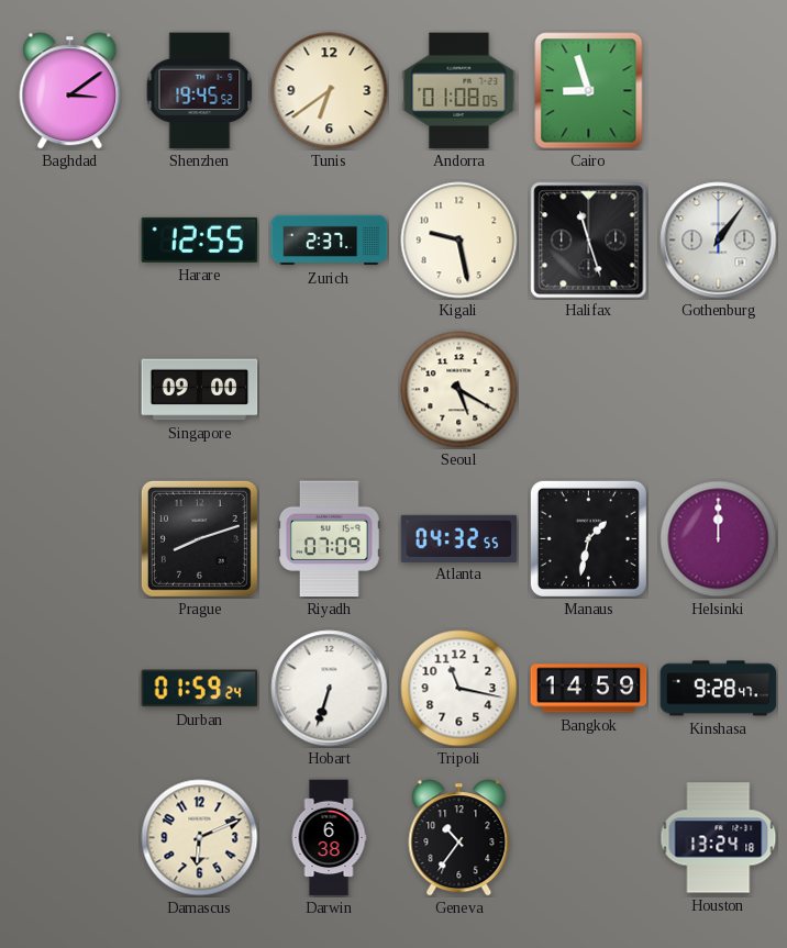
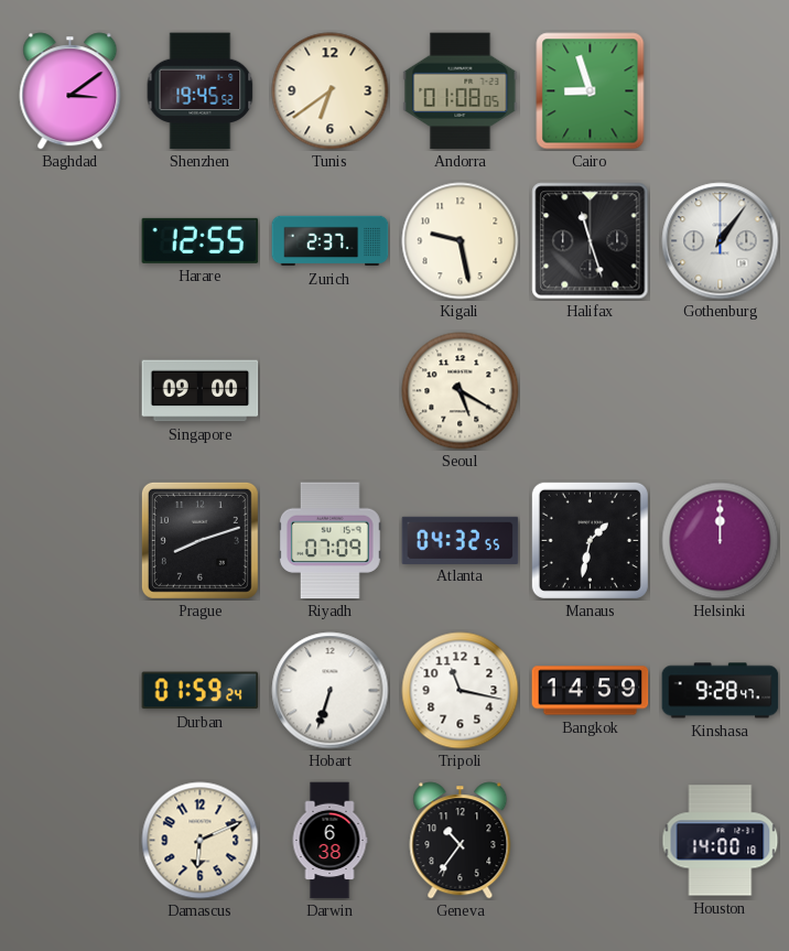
Houston: 13:24 -> 14:00 (721, 841)
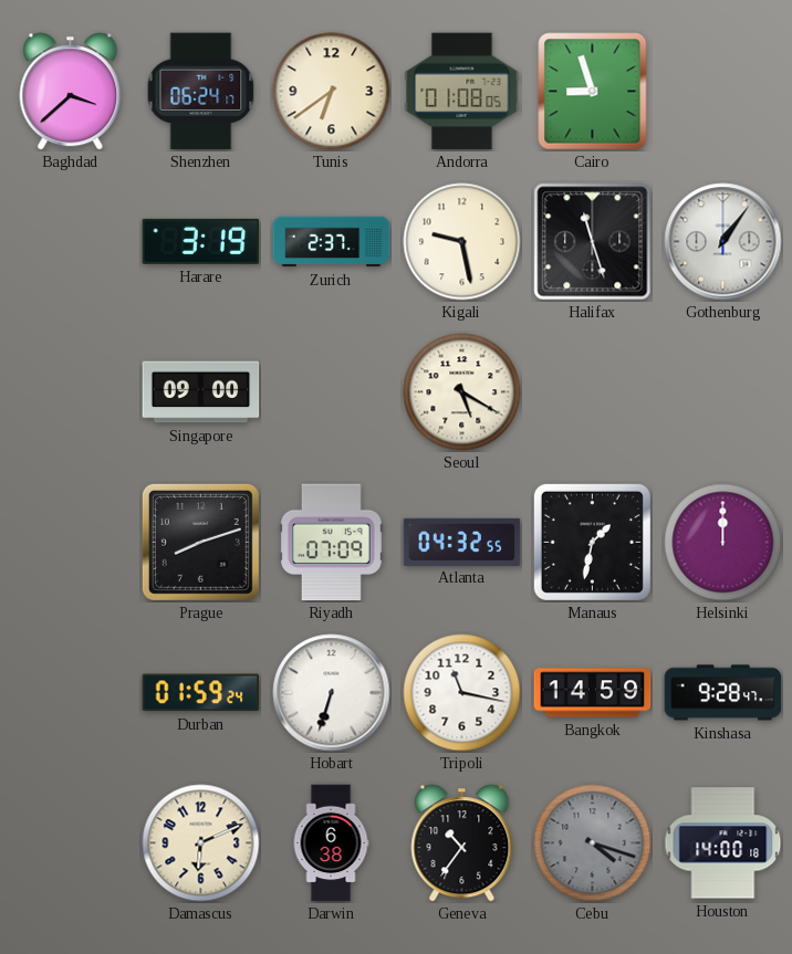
Baghdad: 3:09 -> 3:38 (71, 92)
Shenzhen: 19:45 -> 06:24 (201, 92)
Harare: 12:55 -> 3:19 (201, 241)
Cebu: none -> 4:18 (593, 843)
